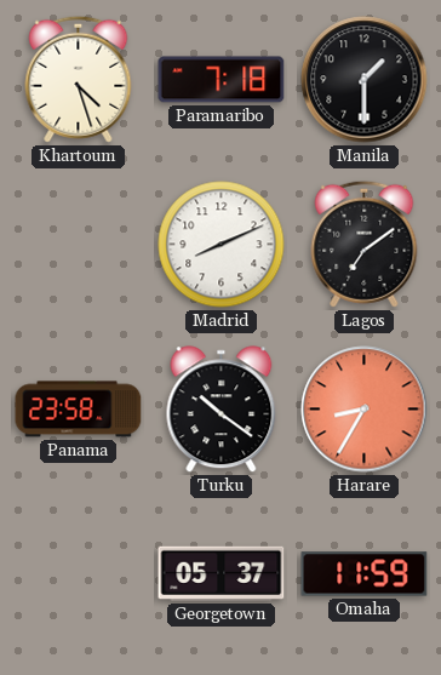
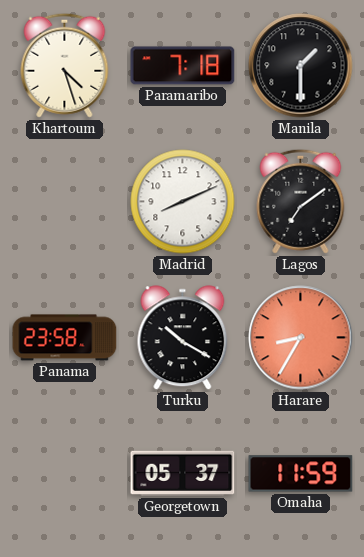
Turku: 10:21 -> 10:20 (183, 338)
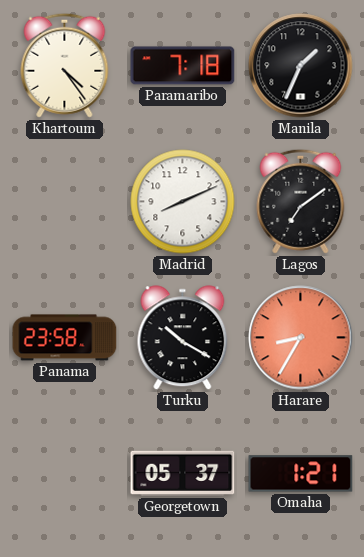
Khartoum: 4:27 -> 4:24 (65, 65)
Manila: 1:30 -> 1:34 (301, 66)
Omaha: 11:59 -> 1:21 (301, 474)
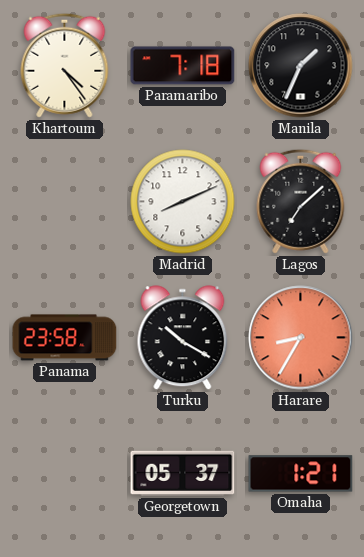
Lagos: 7:09 -> 7:08 (301, 201)
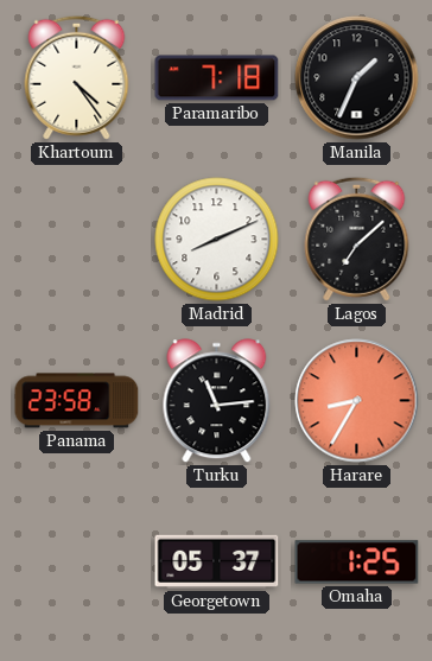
Turku: 10:20 -> 11:14 (217, 401)
Omaha: 1:21 -> 1:25 (357, 563)
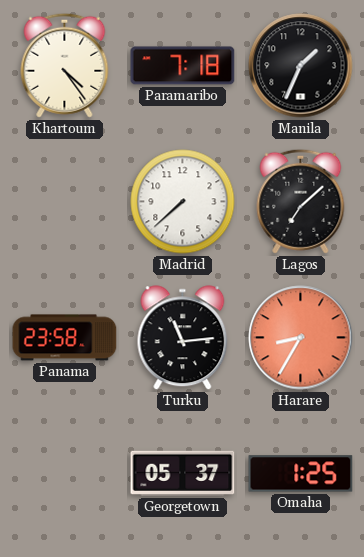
Madrid: 8:11 -> 7:38 (183, 202)
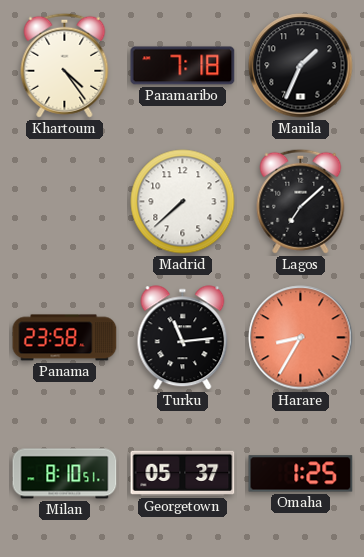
Milan: none -> 8:10 (65, 474)
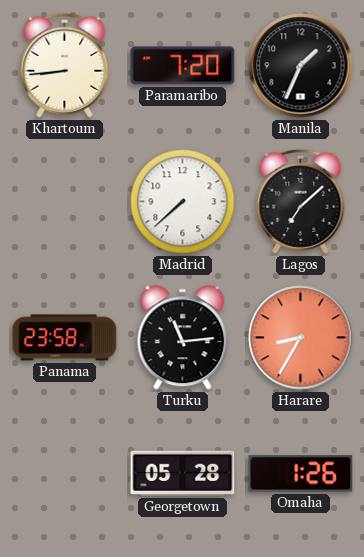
Khartoum: 4:24 -> 8:44 (65, 65)
Paramaribo: 7:18 -> 7:20 (183, 66)
Milan: 8:10 -> none (65, 474)
Georgetown: 05:37 -> 05:28 (183, 473)
Omaha: 1:25 -> 1:26 (301, 474)
